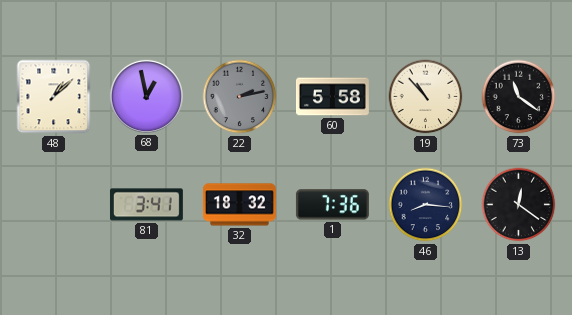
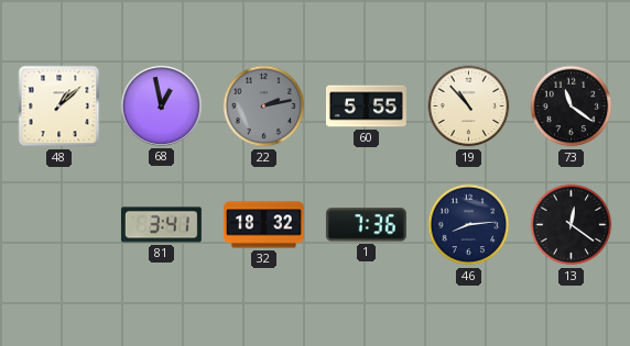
60: 5:58 -> 5:55 (367, 107)
46: 8:16 -> 8:14 (469, 225)
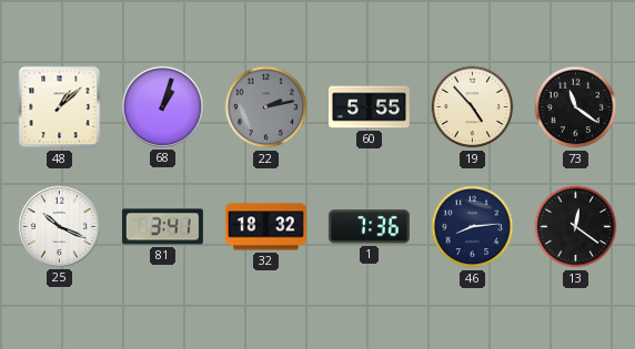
68: 12:58 -> 1:03 (162, 106)
19: 10:53 -> 4:53 (473, 107)
25: none -> 10:19 (59, 226)
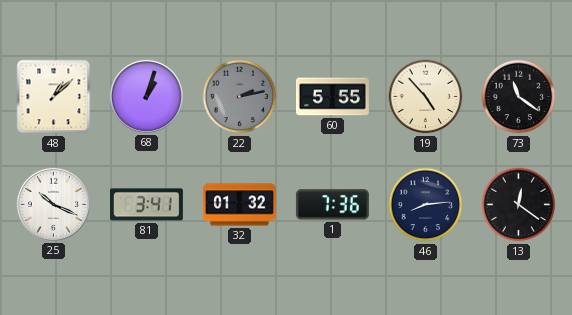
32: 18:32 -> 01:32 (239, 205)
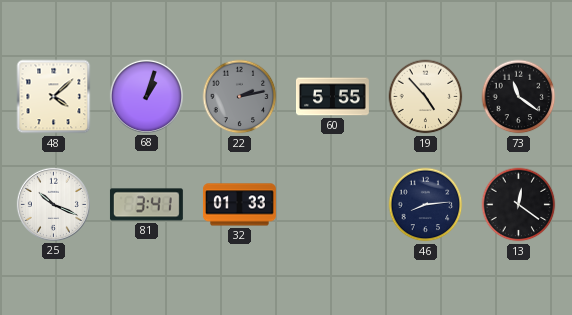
48: 1:08 -> 4:08 (54, 97)
32: 01:32 -> 01:33 (239, 205)
1: 7:36 -> none (332, 205)
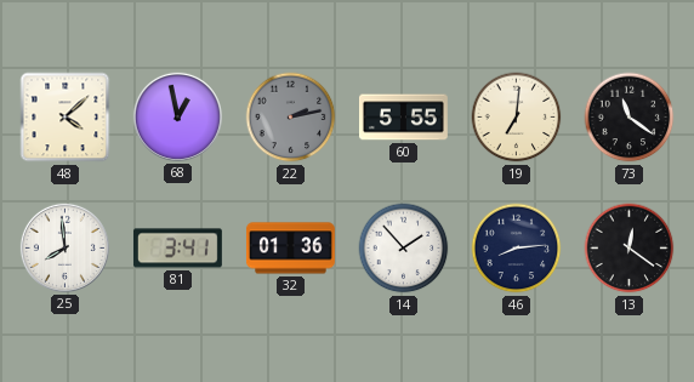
68: 1:03 -> 12:58 (177, 116)
19: 4:53 -> 7:01 (517, 118)
25: 10:19 -> 7:59 (64, 247)
32: 01:33 -> 01:36 (290, 249)
14: none -> 1:53 (404, 249)
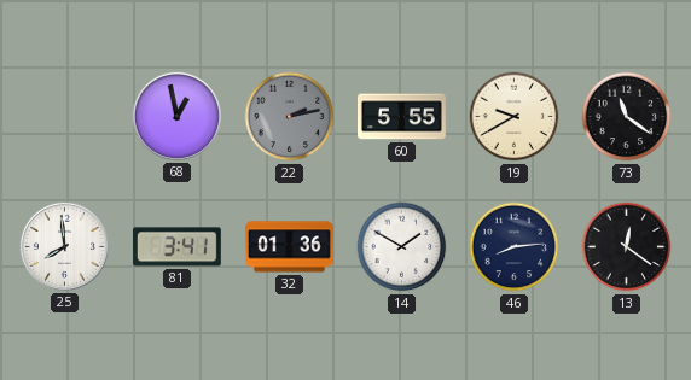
48: 4:08 -> none (66, 118)
19: 7:01 -> 9:40 (515, 117)
14: 1:53 -> 1:50 (402, 247)
